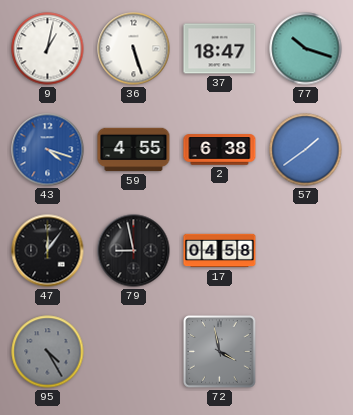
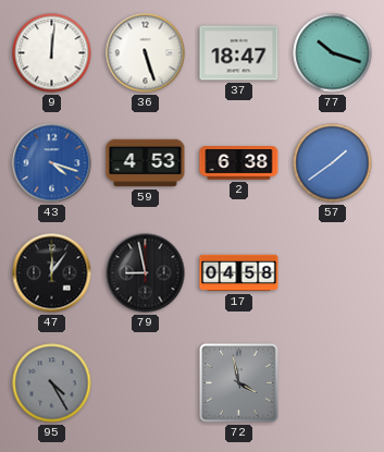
9: 1:02 -> 12:01 (52, 53)
59: 4:55 -> 4:53 (146, 163)
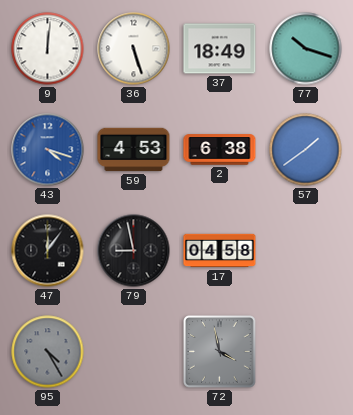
37: 18:47 -> 18:49 (220, 49)
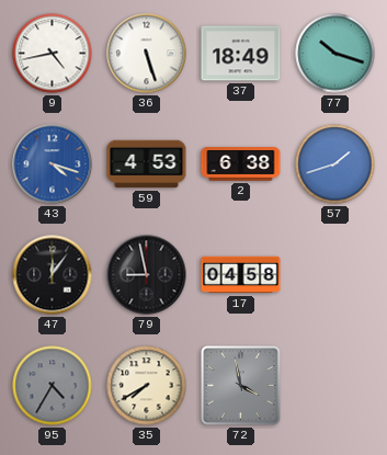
9: 12:01 -> 4:43 (53, 54)
57: 1:39 -> 1:42 (335, 164)
95: 4:25 -> 4:35 (53, 386)
35: none -> 7:40 (147, 386)
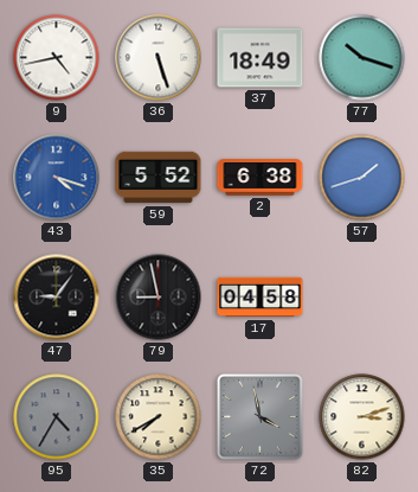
59: 4:53 -> 5:52 (159, 178)
47: 12:06 -> 9:06 (57, 298)
82: none -> 3:12 (362, 417)
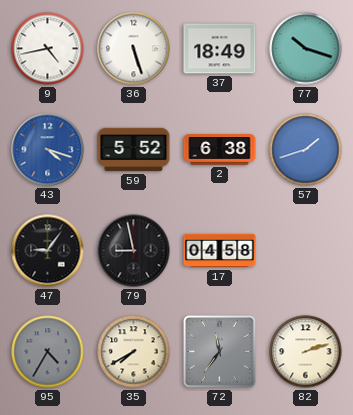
72: 3:58 -> 11:36 (220, 352)
82: 3:12 -> 2:12 (306, 352)
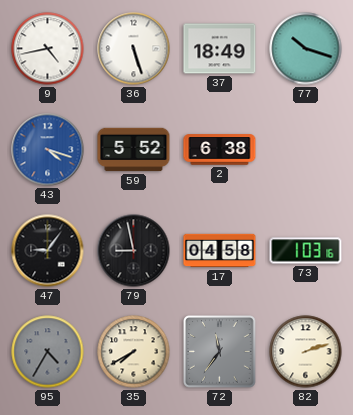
57: 1:42 -> none (306, 150)
73: none -> 1:03 (306, 251)
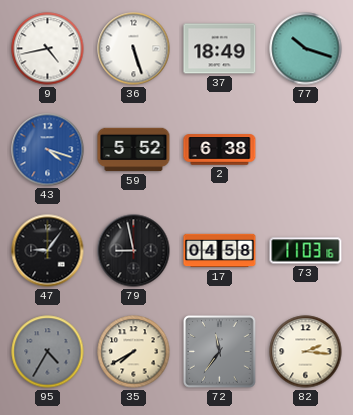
73: 1:03 -> 11:03 (306, 251)
82: 2:12 -> 2:16 (306, 352)
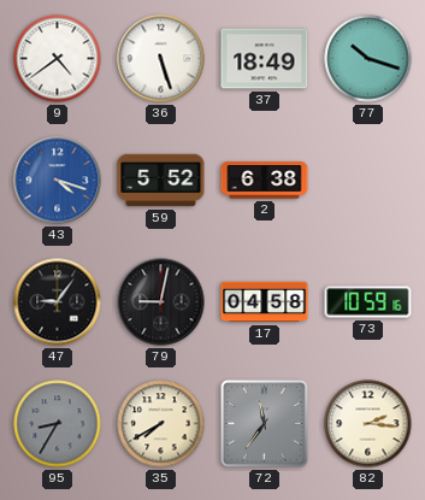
9: 4:43 -> 4:39 (58, 59)
79: 8:58 -> 9:02 (161, 302)
73: 11:03 -> 10:59 (368, 302)
95: 4:35 -> 8:35 (58, 424)
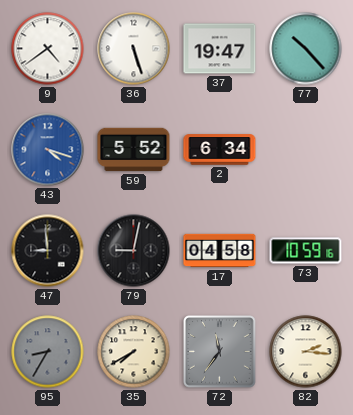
37: 18:49 -> 19:47 (220, 49)
77: 10:18 -> 10:23 (306, 49)
2: 6:38 -> 6:34 (220, 150)
47: 9:06 -> 8:59 (48, 251)
